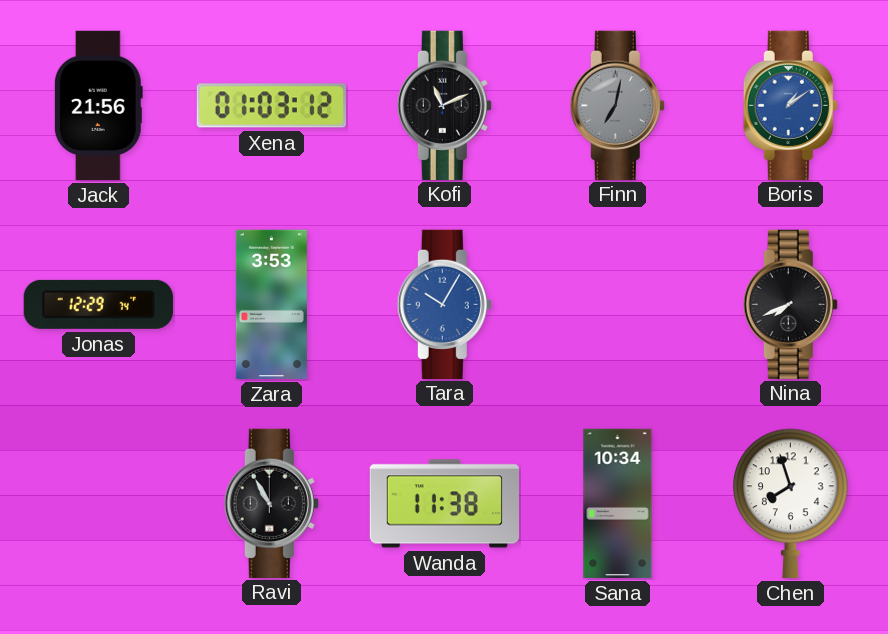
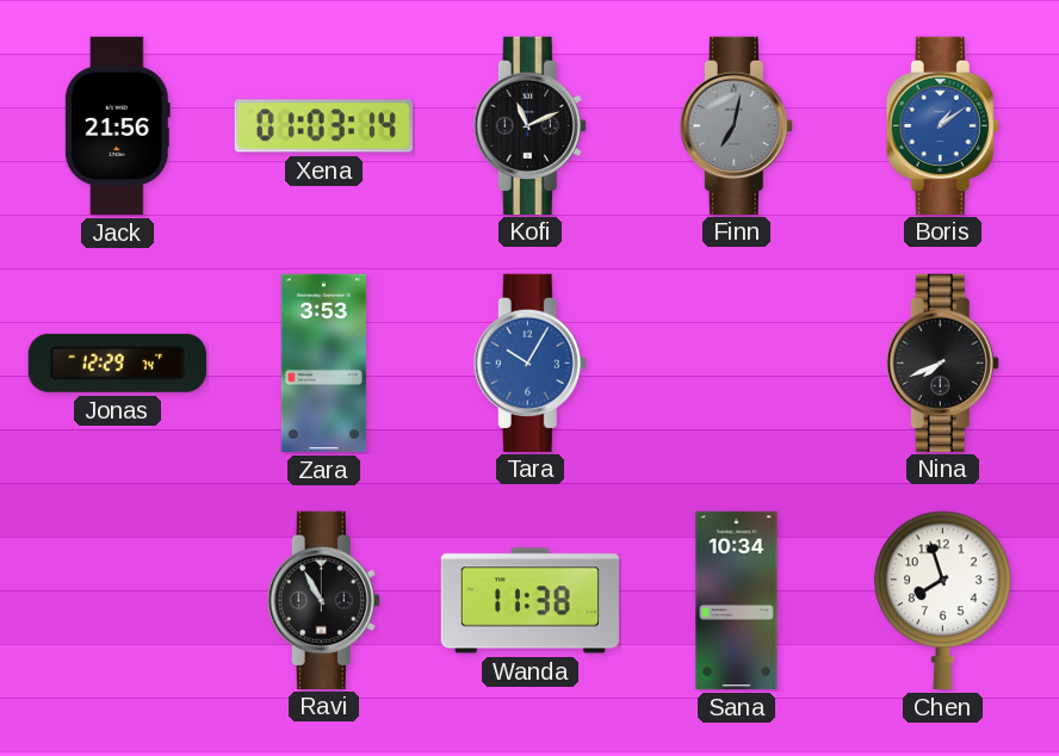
Xena: 01:03:12 -> 01:03:14 (323, 126)
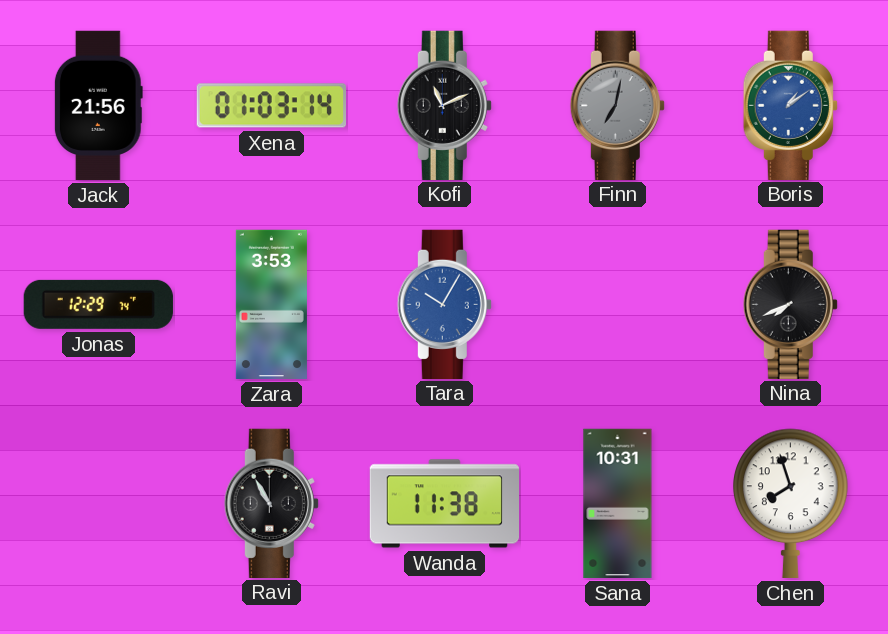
Sana: 10:34 -> 10:31 (618, 504)
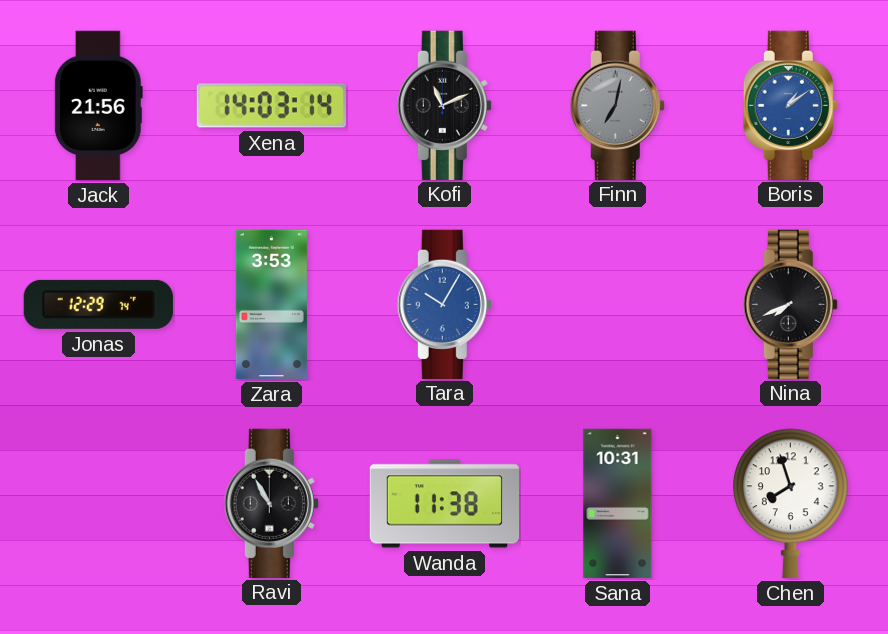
Xena: 01:03 -> 14:03 (271, 106)
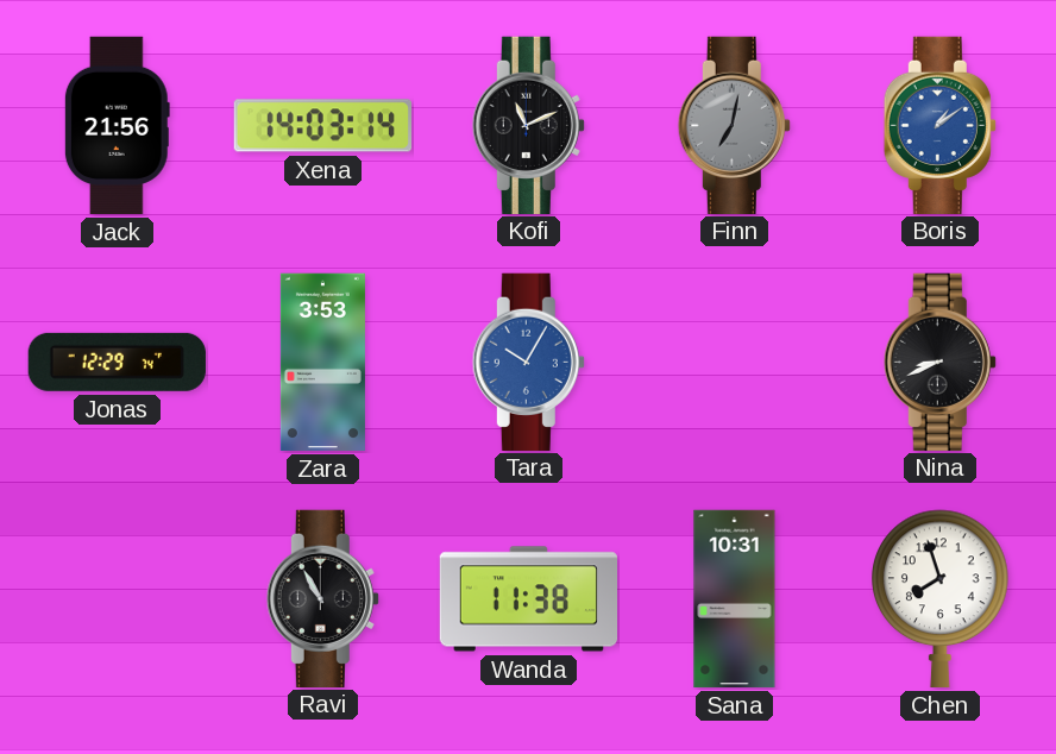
Nina: 7:41 -> 8:41 (939, 362)
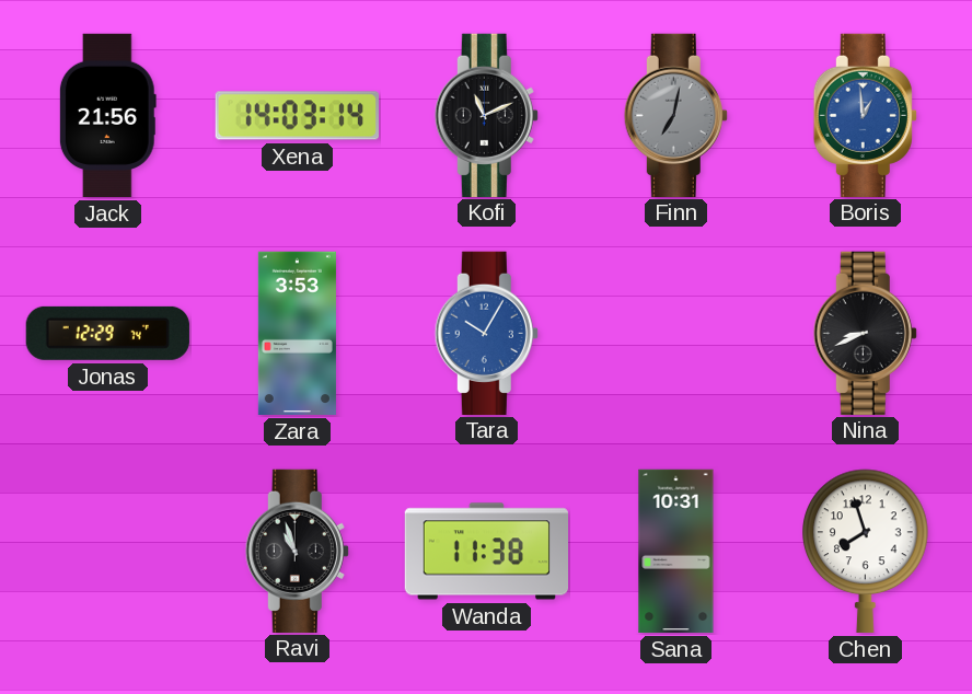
Boris: 1:09 -> 12:59 (865, 115)
Ravi: 10:55 -> 10:57 (297, 551)
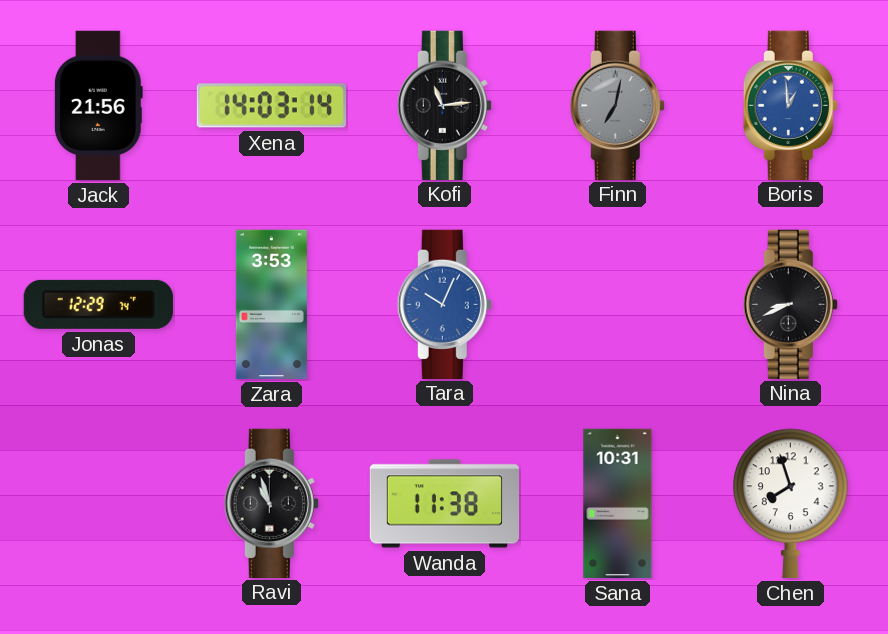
Kofi: 11:11 -> 11:14 (444, 105)
Tara: 10:05 -> 10:04 (444, 304)
